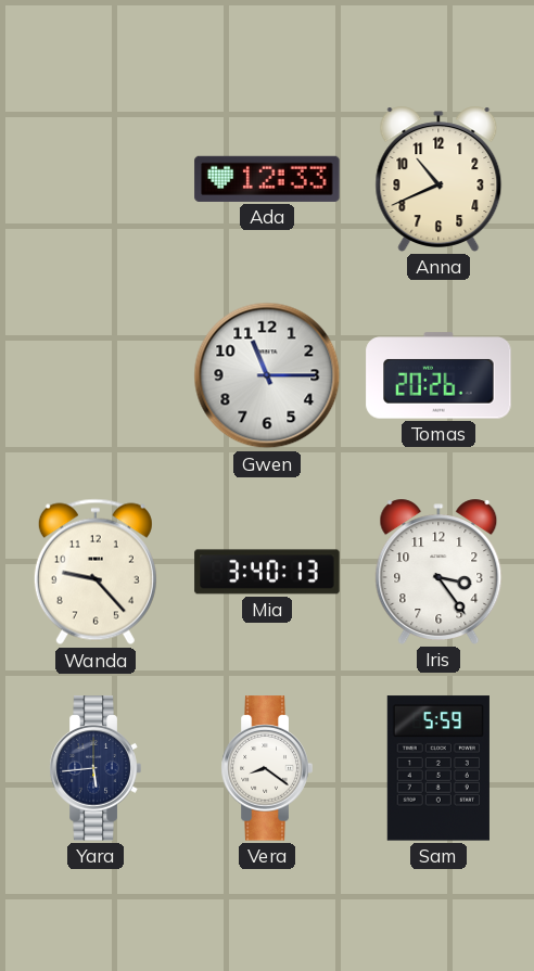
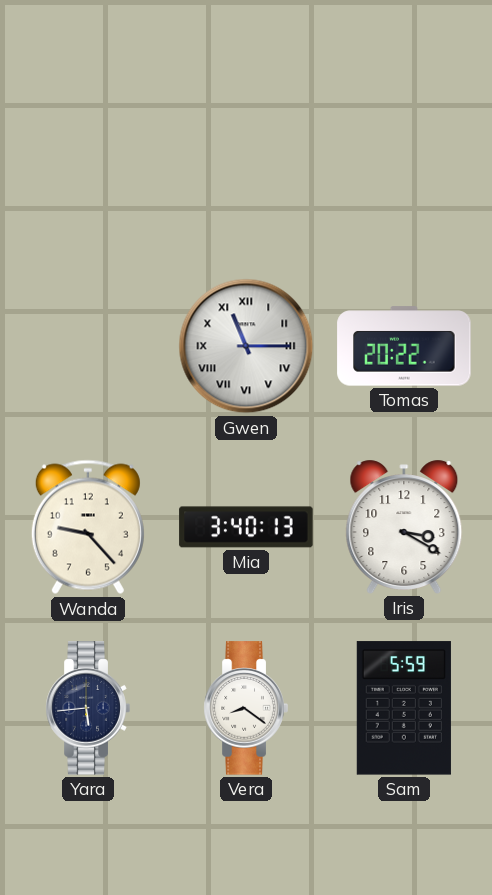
Ada: 12:33 -> none (267, 179)
Anna: 10:41 -> none (438, 179)
Gwen numerals: Arabic -> Roman (246, 346)
Tomas: 20:26 -> 20:22 (404, 346)
Iris: 3:24 -> 3:20 (404, 527)
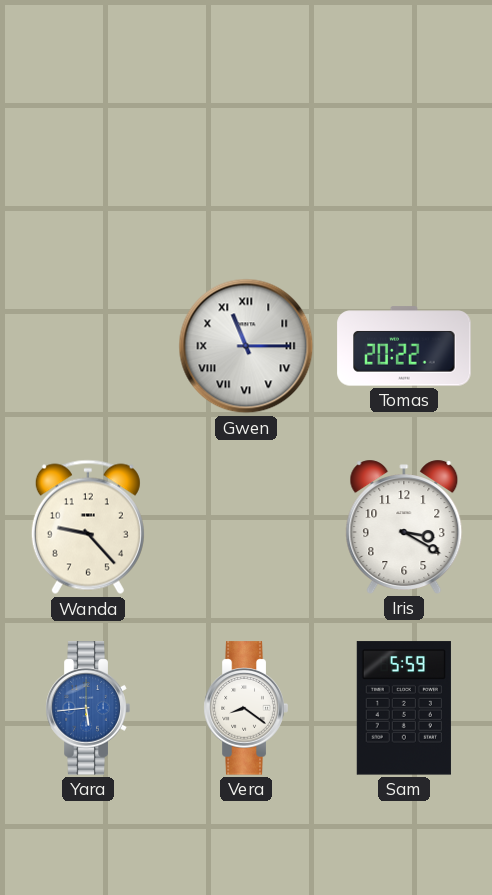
Mia: 3:40 -> none (246, 527)
Yara dial: navy -> blue (88, 708)
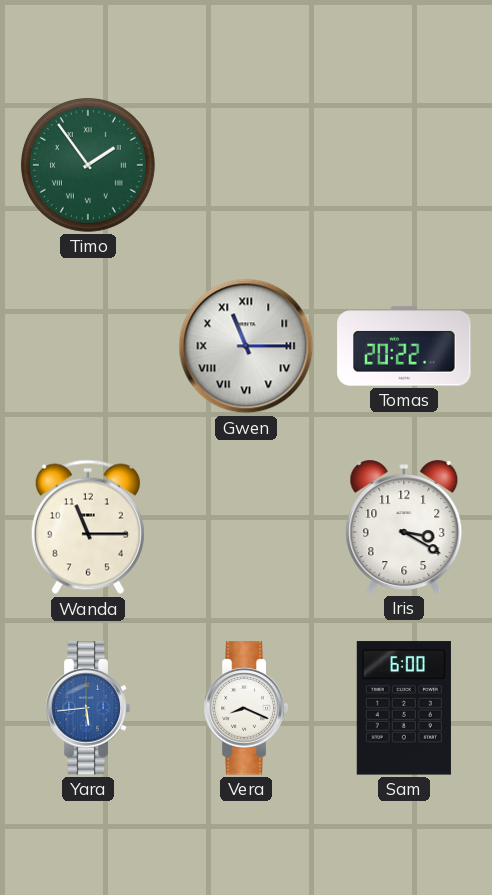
Timo: none -> 1:54 (88, 165)
Wanda: 9:23 -> 11:15 (88, 527)
Vera: 8:21 -> 8:19 (246, 708)
Sam: 5:59 -> 6:00 (404, 708)
